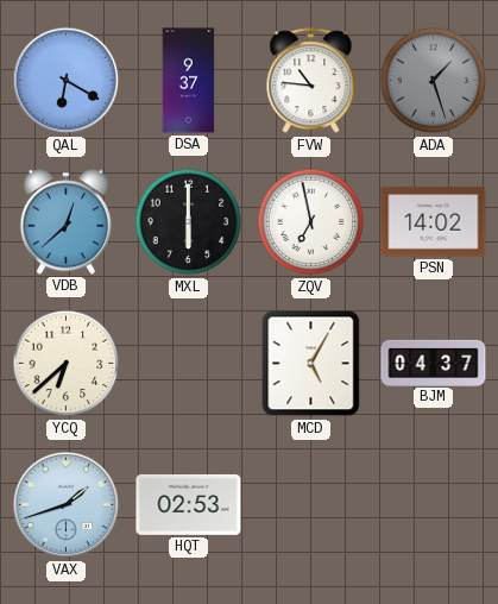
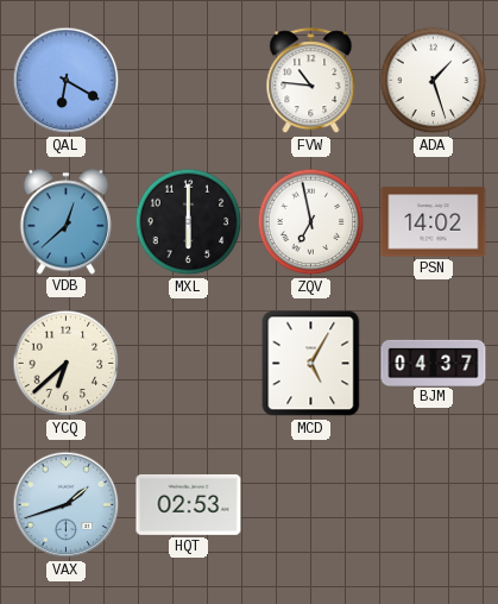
DSA: 9:37 -> none (189, 81)
ADA dial: grey -> white (434, 81)
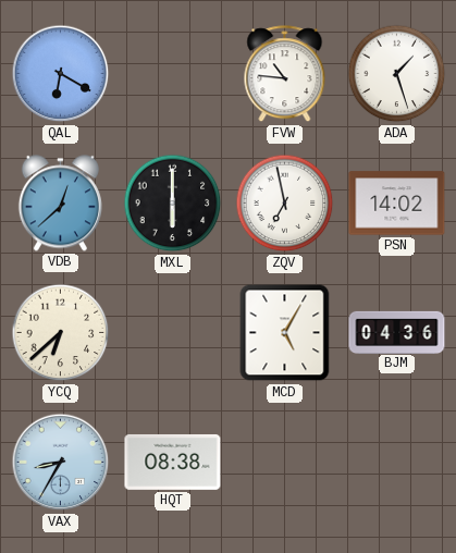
BJM: 04:37 -> 04:36 (397, 332)
VAX: 1:42 -> 8:35 (61, 463)
HQT: 02:53 -> 08:38 (173, 462)
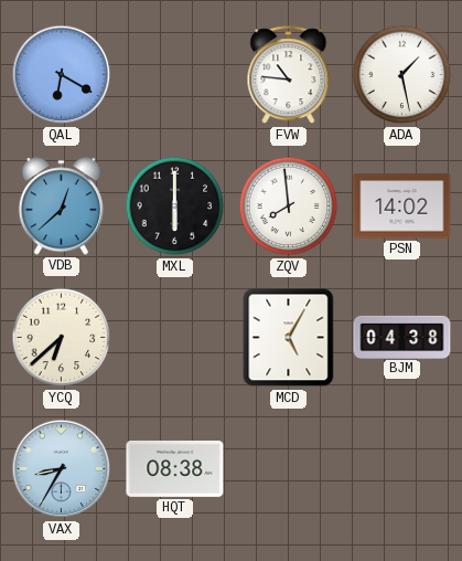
ADA: 1:27 -> 1:28 (402, 75)
ZQV: 6:58 -> 7:59 (289, 207)
BJM: 04:36 -> 04:38 (402, 337)
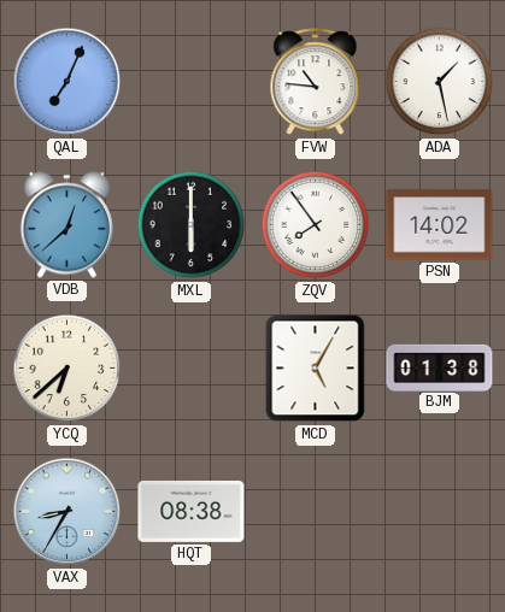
QAL: 6:20 -> 7:04 (67, 82)
ZQV: 7:59 -> 7:54 (316, 225)
BJM: 04:38 -> 01:38 (440, 367)
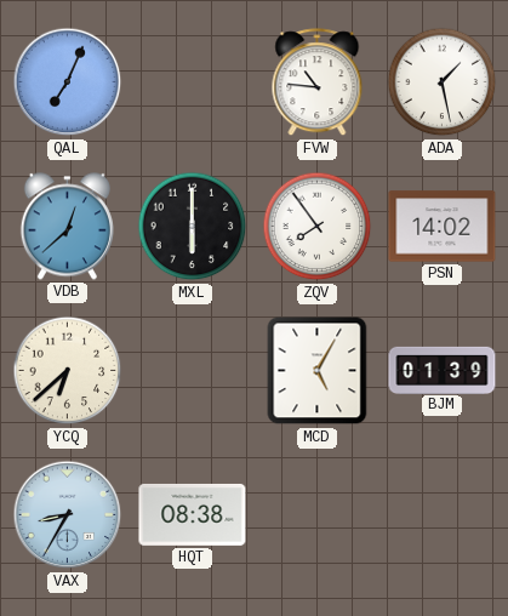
BJM: 01:38 -> 01:39 (443, 370)
